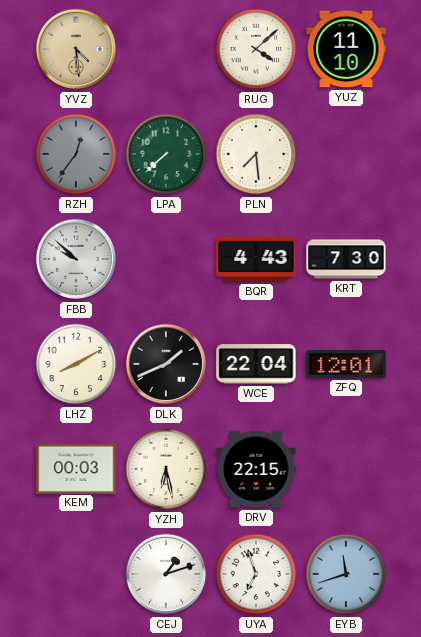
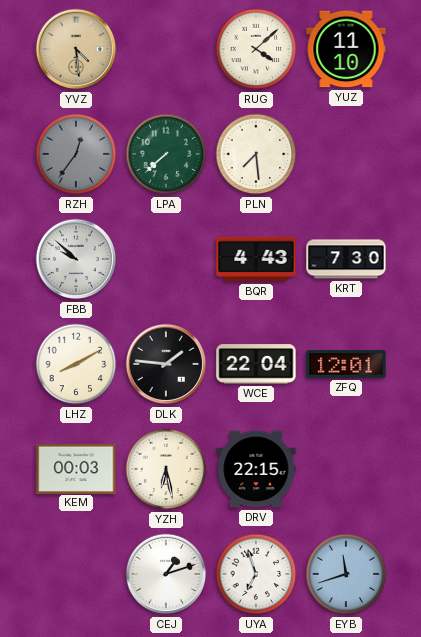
DLK: 1:41 -> 1:46 (166, 364)
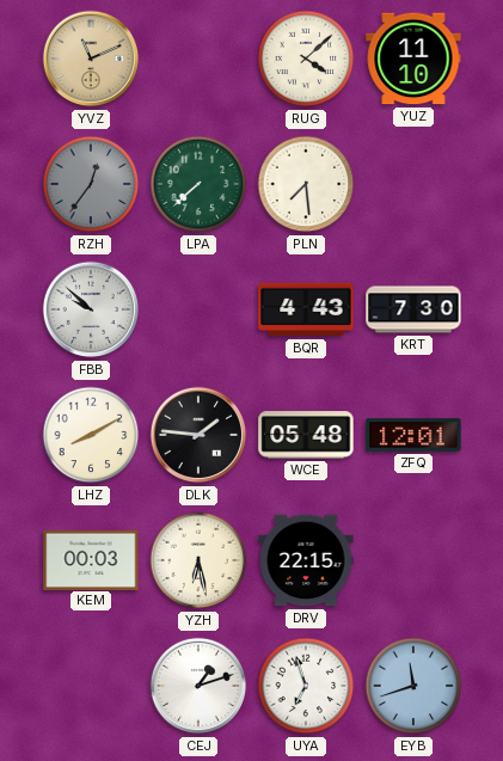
YVZ: 4:29 -> 11:11 (91, 59)
WCE: 22:04 -> 05:48 (306, 435)
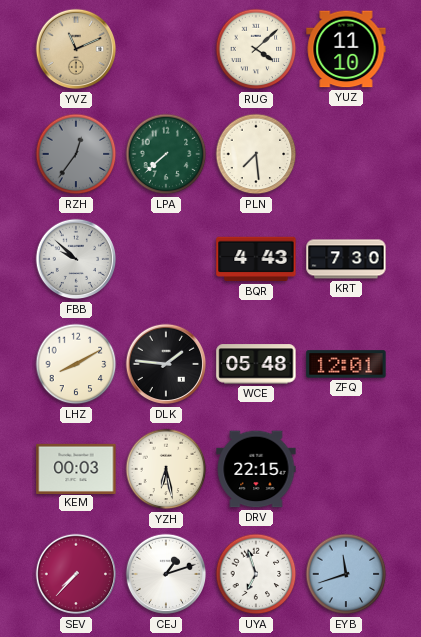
SEV: none -> 7:37 (76, 574)
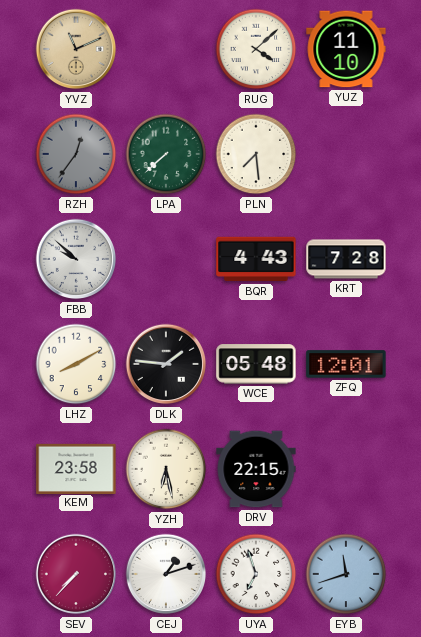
KRT: 7:30 -> 7:28 (346, 259)
KEM: 00:03 -> 23:58 (76, 468)
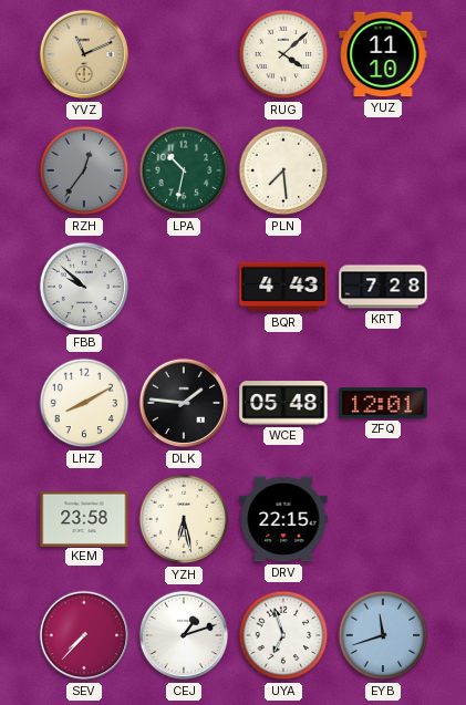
LPA: 7:38 -> 10:32 (184, 170)
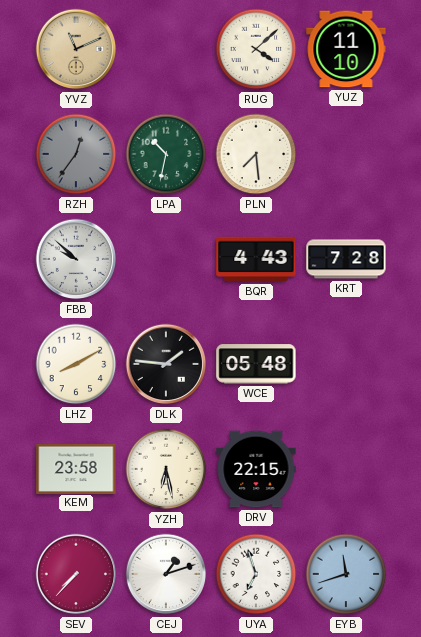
ZFQ: 12:01 -> none (383, 403)
